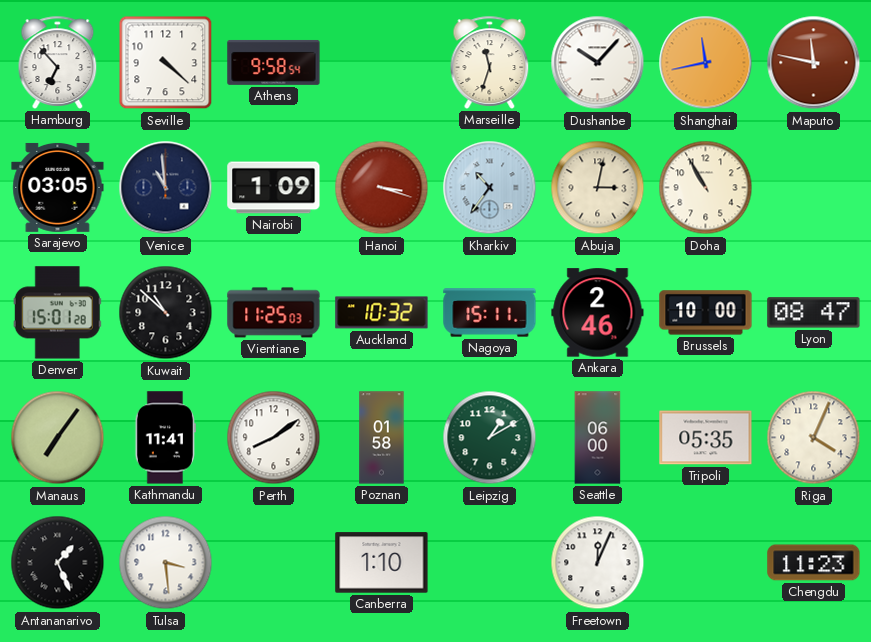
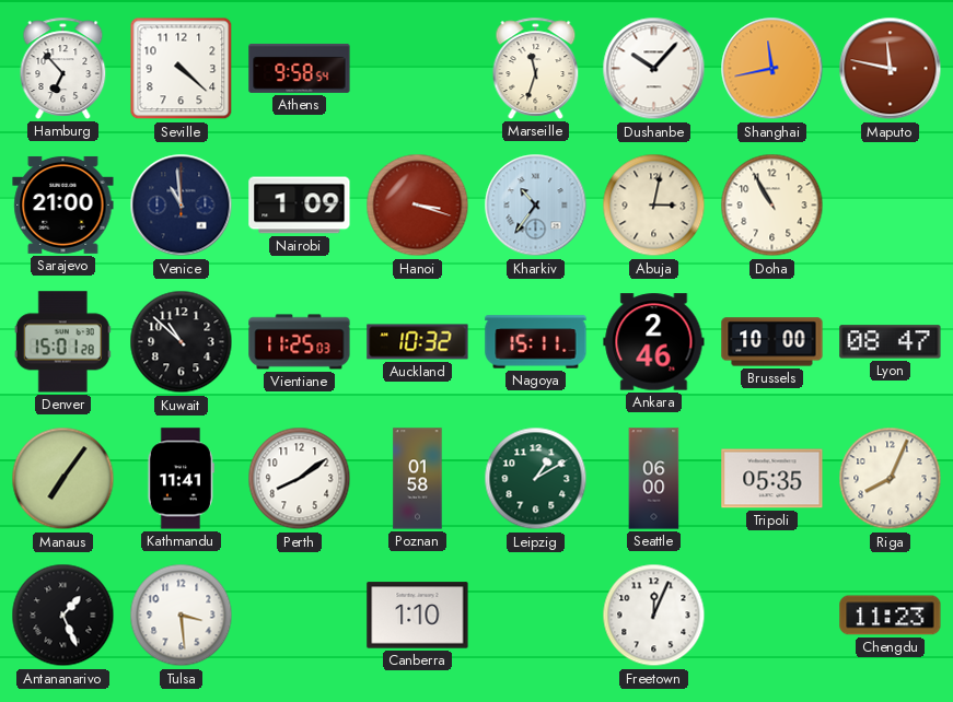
Sarajevo: 03:05 -> 21:00 (63, 204)
Riga: 4:04 -> 8:04 (891, 479)
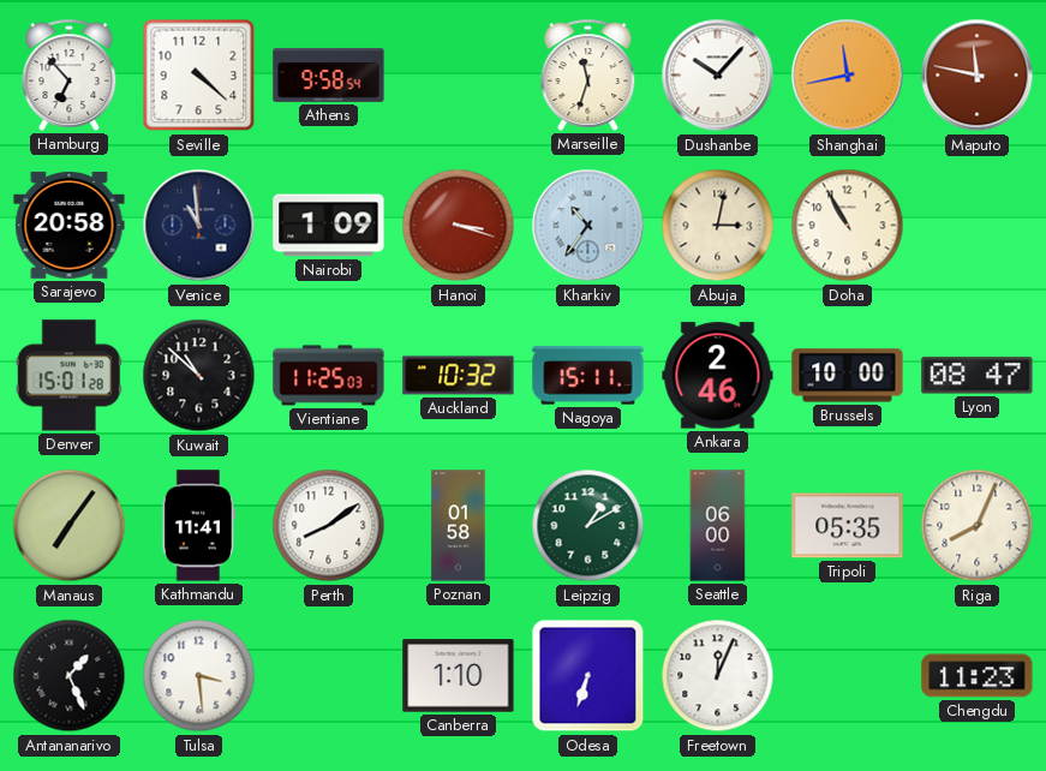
Sarajevo: 21:00 -> 20:58 (70, 225)
Odesa: none -> 6:33 (588, 676)
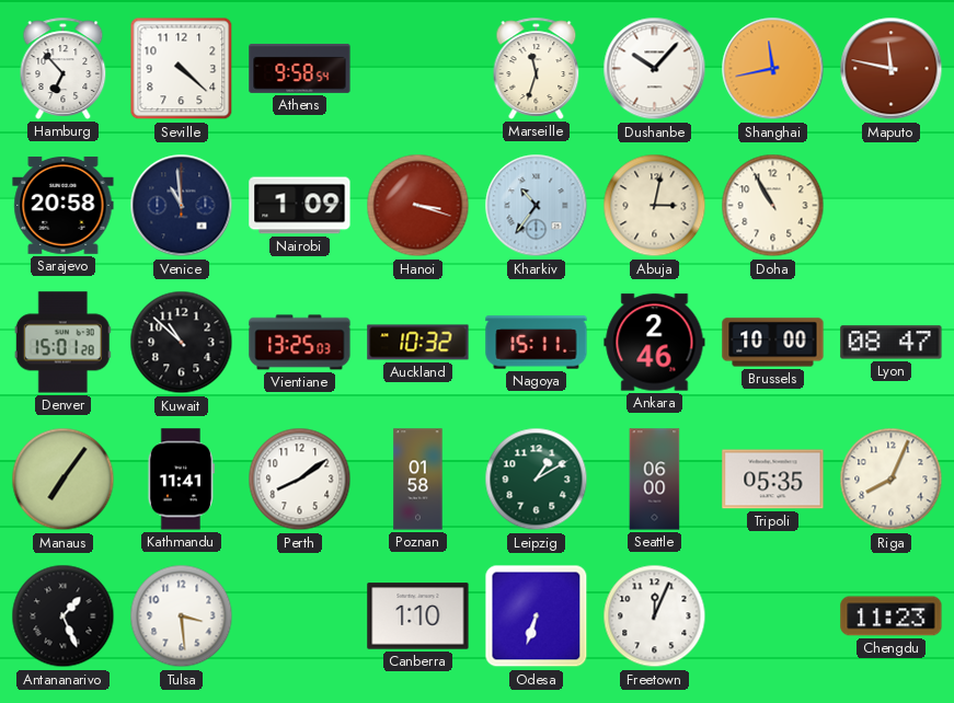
Vientiane: 11:25 -> 13:25 (300, 343)
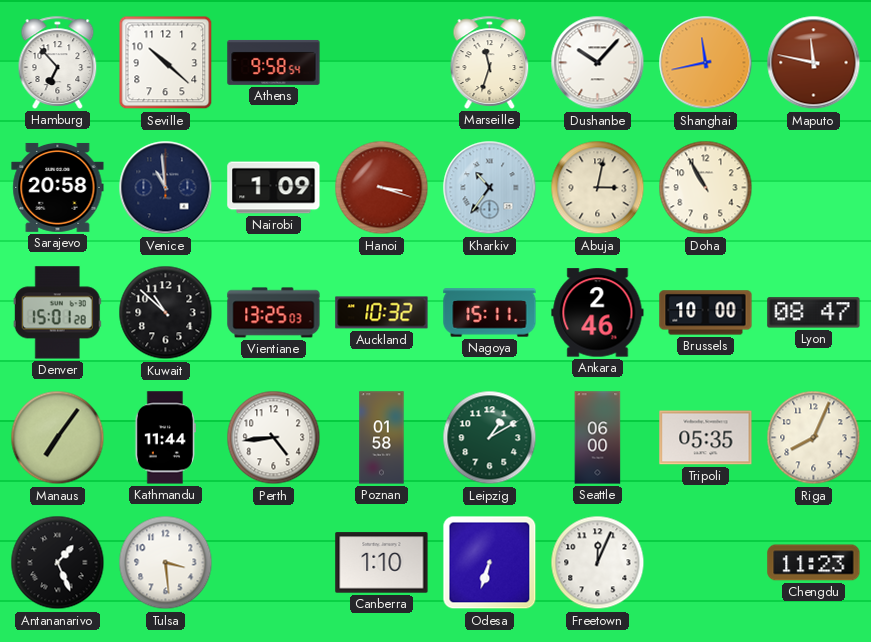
Seville: 4:22 -> 10:22 (166, 63)
Kathmandu: 11:41 -> 11:44 (165, 438)
Perth: 8:09 -> 4:44 (274, 438)
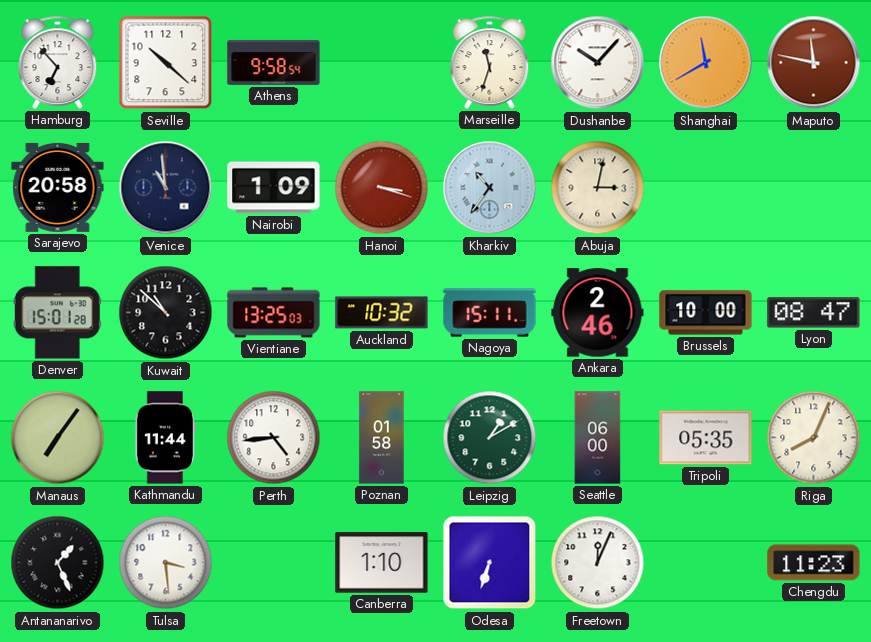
Shanghai: 11:43 -> 11:40 (706, 63)
Doha: 10:55 -> none (706, 188)
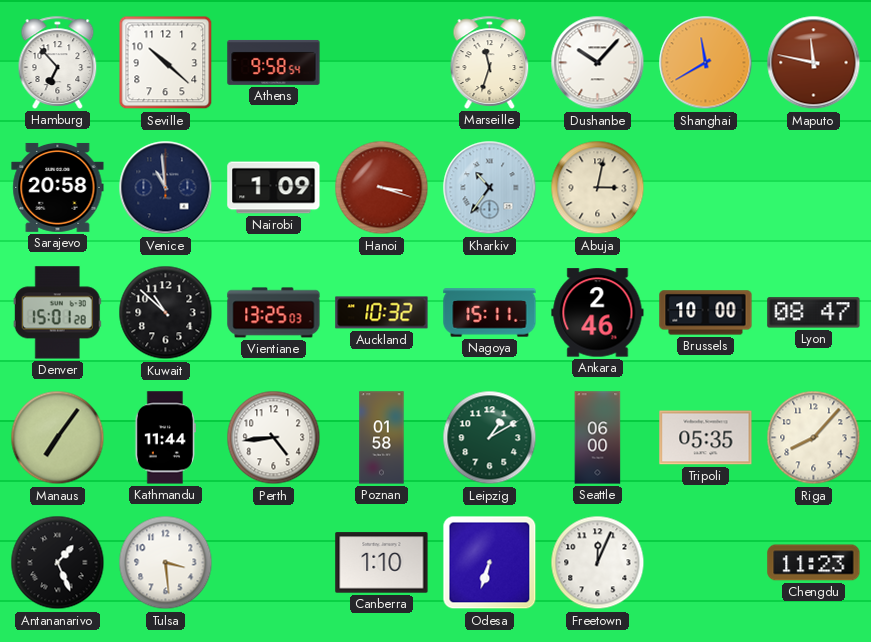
Riga: 8:04 -> 8:07 (814, 438)
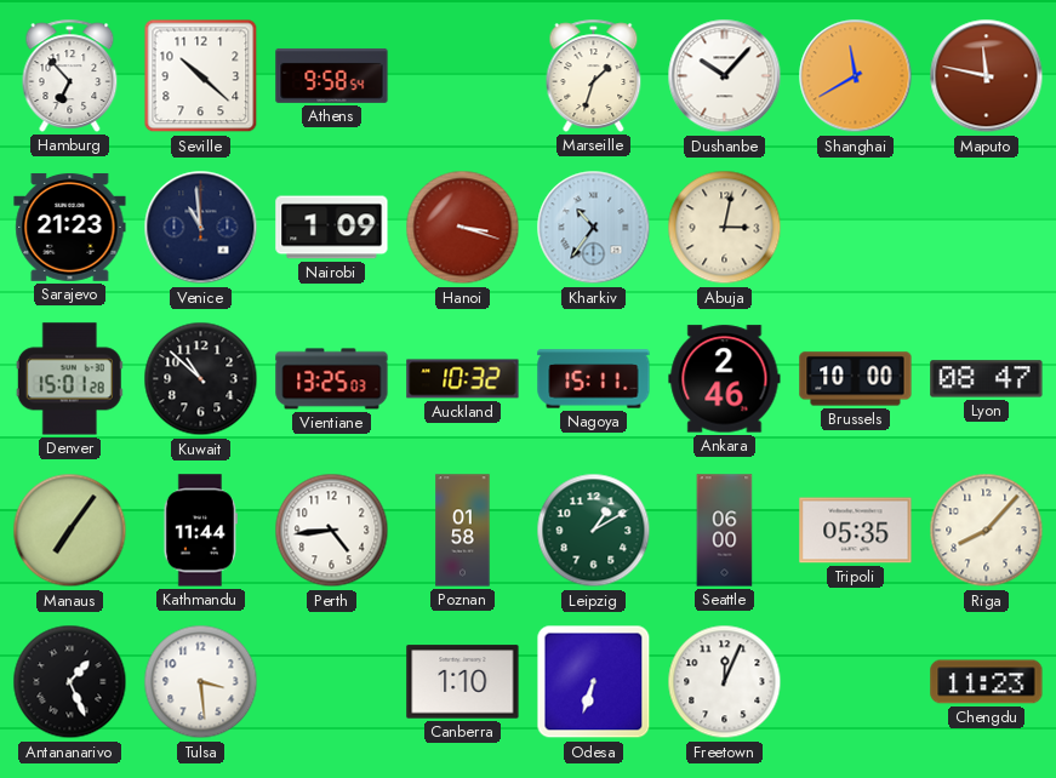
Marseille: 11:33 -> 1:33 (594, 75)
Sarajevo: 20:58 -> 21:23 (70, 227)
